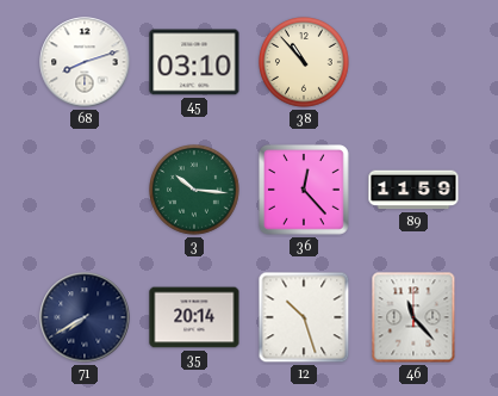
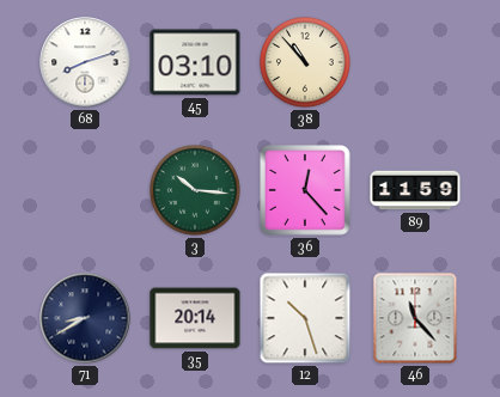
71: 7:40 -> 8:40 (85, 318)
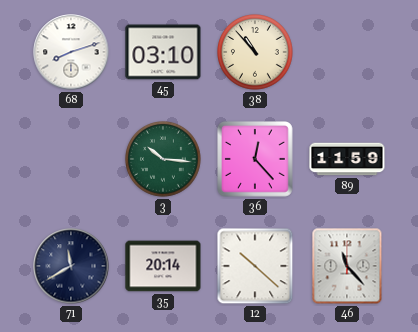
71: 8:40 -> 11:40 (71, 266)
12: 10:27 -> 10:22 (255, 266)
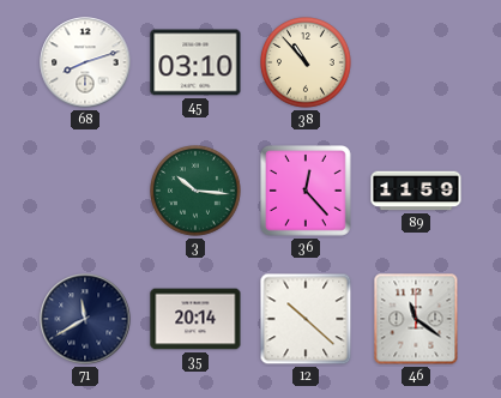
46: 11:23 -> 11:21 (416, 319)
